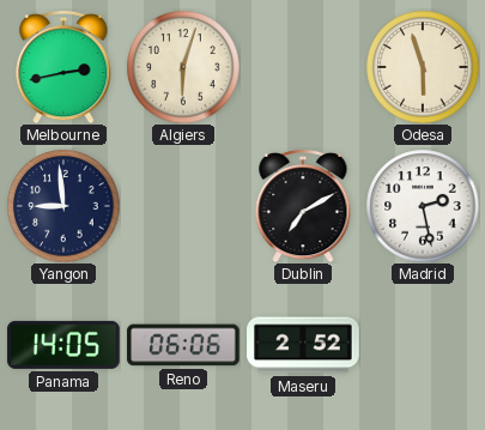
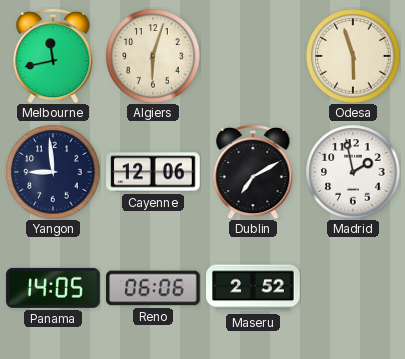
Melbourne: 2:43 -> 11:43 (53, 56)
Cayenne: none -> 12:06 (153, 172)
Madrid: 2:28 -> 1:58 (353, 172)
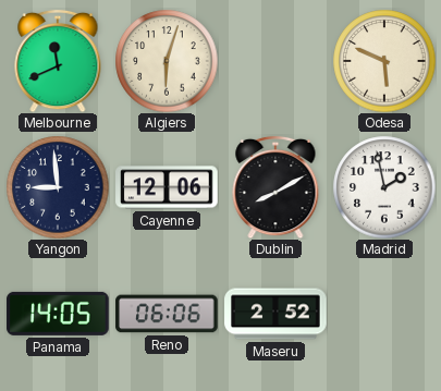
Melbourne: 11:43 -> 11:41 (58, 61)
Odesa: 5:57 -> 5:49 (384, 61)
Dublin: 7:10 -> 8:10 (275, 187)
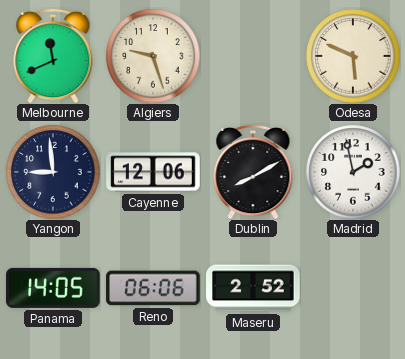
Algiers: 6:03 -> 9:27 (153, 56)
